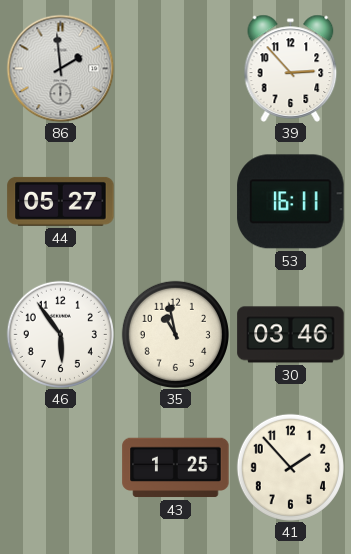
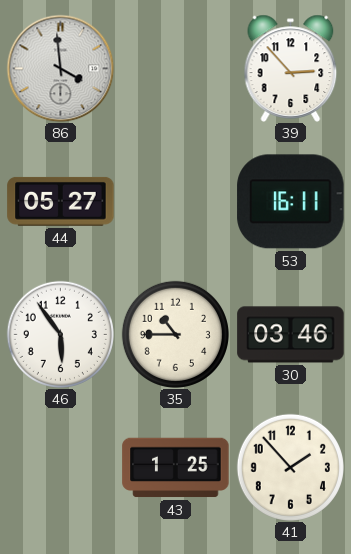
86: 1:59 -> 3:59 (60, 68)
35: 10:58 -> 10:45 (175, 334)
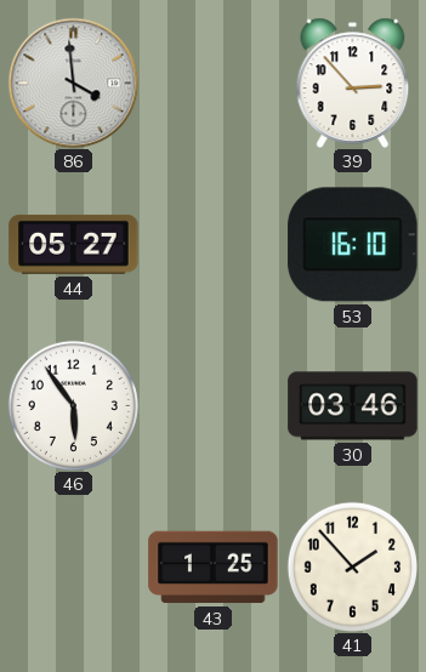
53: 16:11 -> 16:10 (353, 245)
35: 10:45 -> none (175, 334)
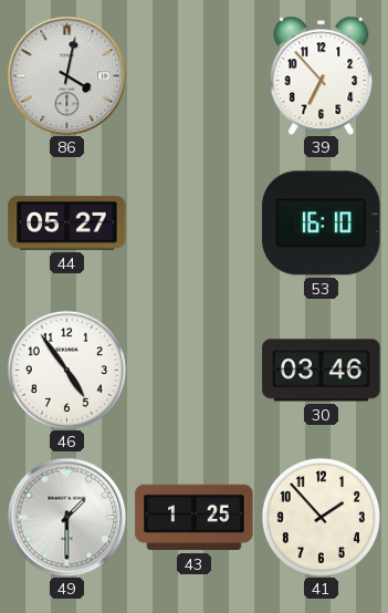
86: 3:59 -> 4:02 (66, 75)
39: 2:53 -> 6:53 (322, 75)
46: 5:54 -> 4:54 (66, 370)
49: none -> 1:30 (66, 517)
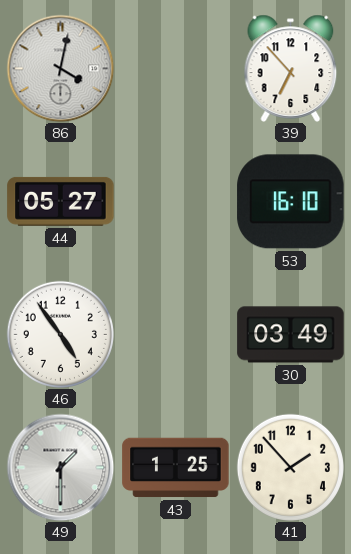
30: 03:46 -> 03:49 (291, 335)
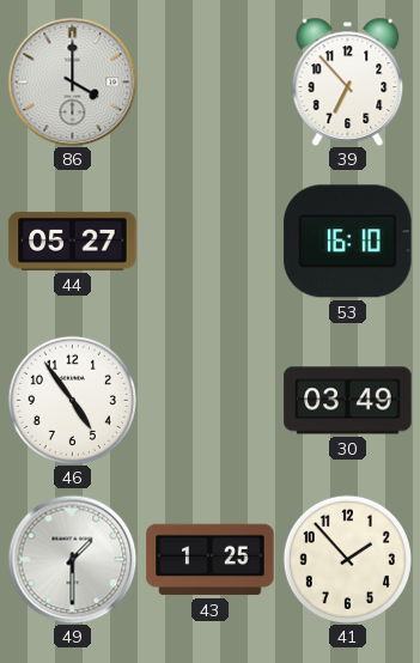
86: 4:02 -> 4:00 (72, 81)
